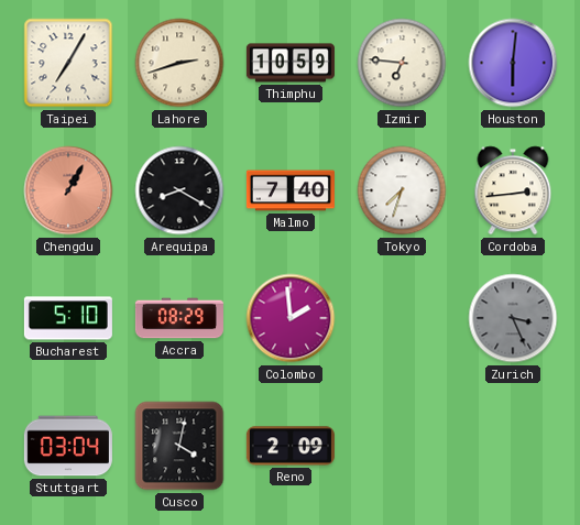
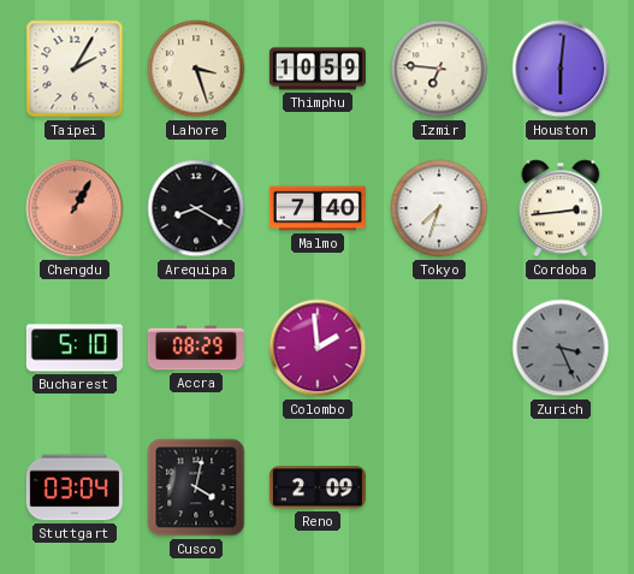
Taipei: 7:05 -> 2:05 (75, 69)
Lahore: 2:42 -> 3:27 (196, 69)
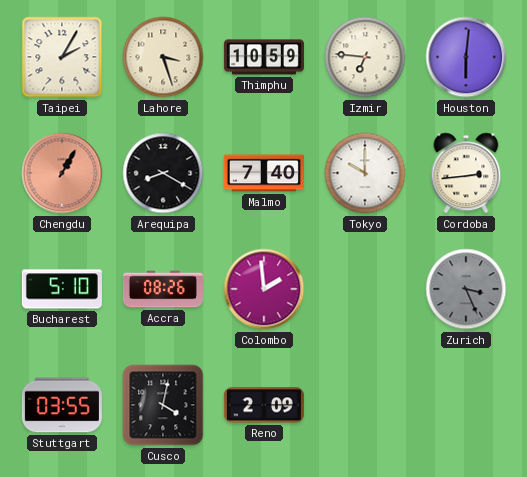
Tokyo: 7:33 -> 10:00 (365, 173)
Accra: 08:29 -> 08:26 (163, 289)
Stuttgart: 03:04 -> 03:55 (62, 405)
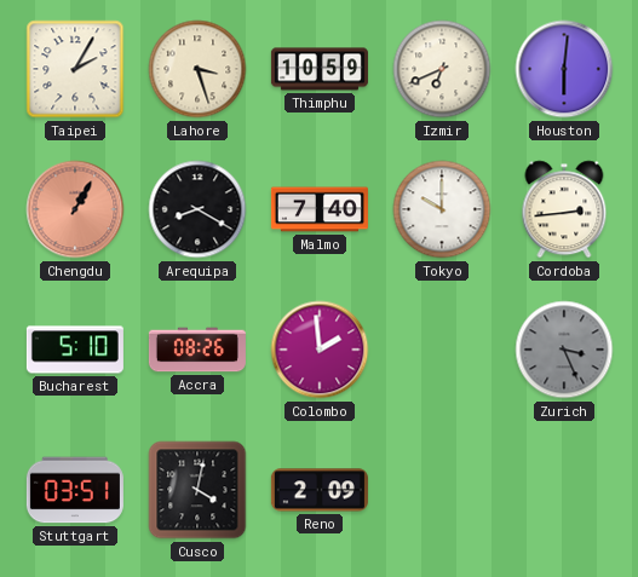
Izmir: 6:46 -> 6:41 (442, 69)
Stuttgart: 03:55 -> 03:51 (75, 490)
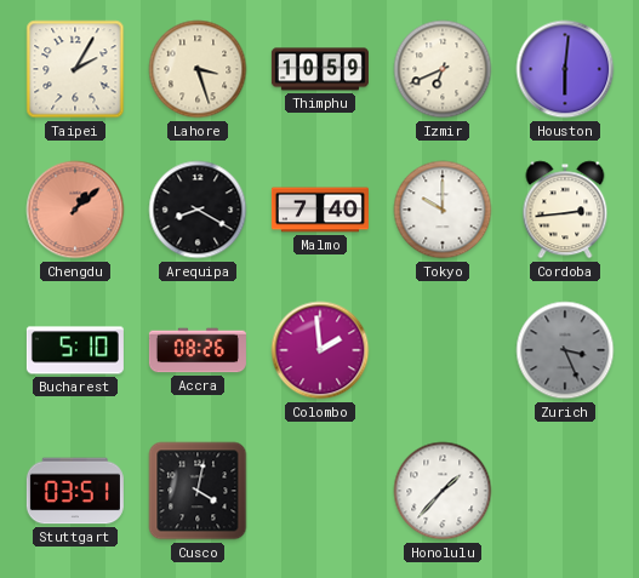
Chengdu: 1:05 -> 1:08 (75, 210)
Reno: 2:09 -> none (320, 490)
Honolulu: none -> 1:37 (443, 491)
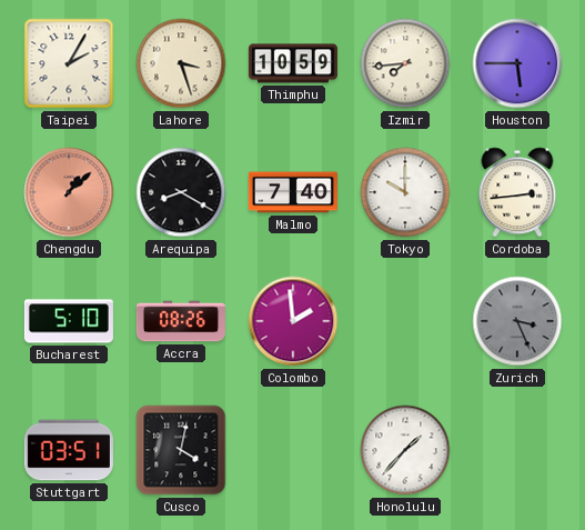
Izmir: 6:41 -> 7:44 (405, 63)
Houston: 6:01 -> 5:45 (517, 63)
